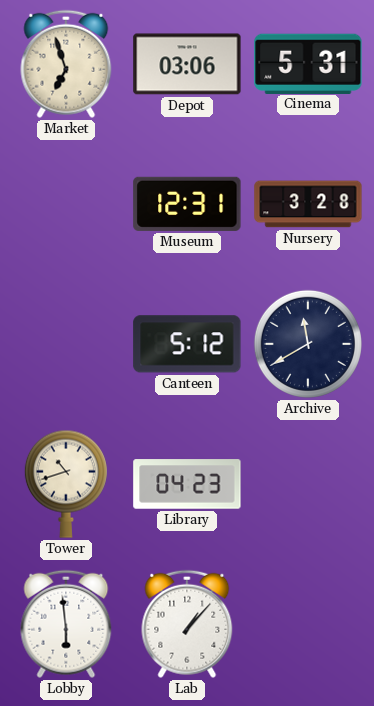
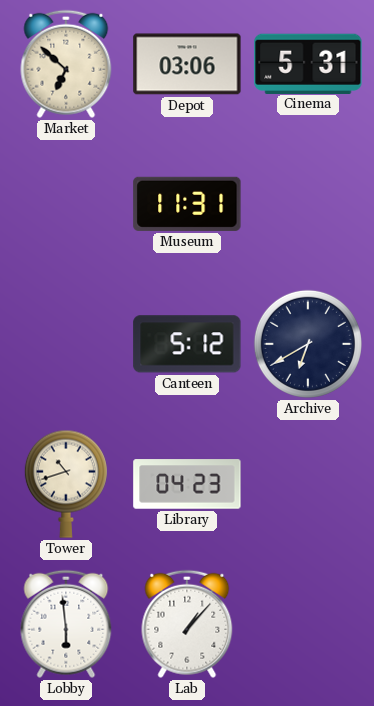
Market: 6:57 -> 6:52 (66, 64)
Museum: 12:31 -> 11:31 (187, 204)
Nursery: 3:28 -> none (308, 204)
Archive: 11:40 -> 6:40 (308, 344)
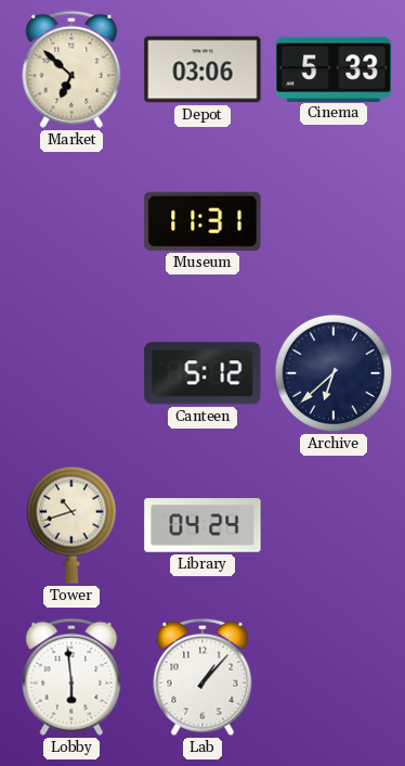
Cinema: 5:31 -> 5:33 (334, 68)
Archive: 6:40 -> 6:38 (334, 373)
Library: 04:23 -> 04:24 (203, 525)
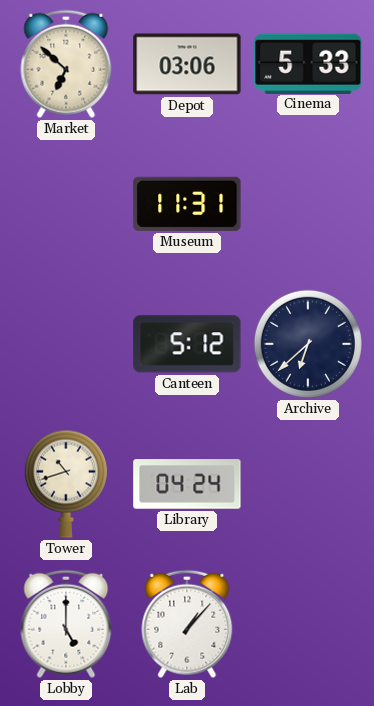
Lobby: 5:59 -> 5:00 (66, 624)
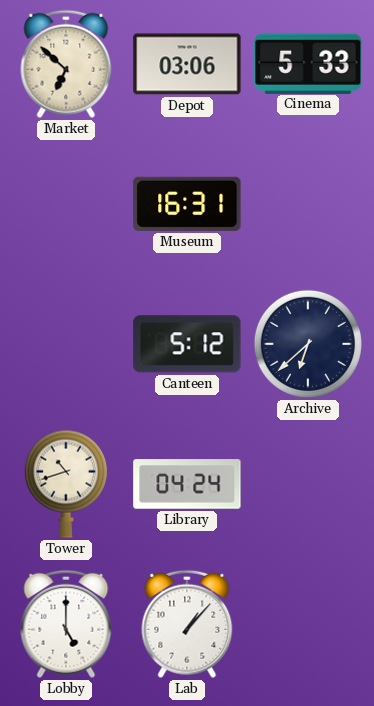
Museum: 11:31 -> 16:31 (187, 204)
